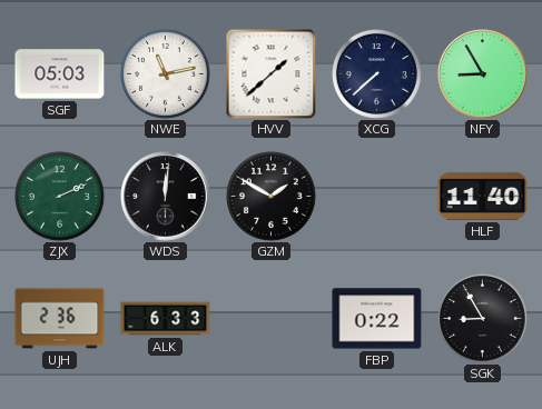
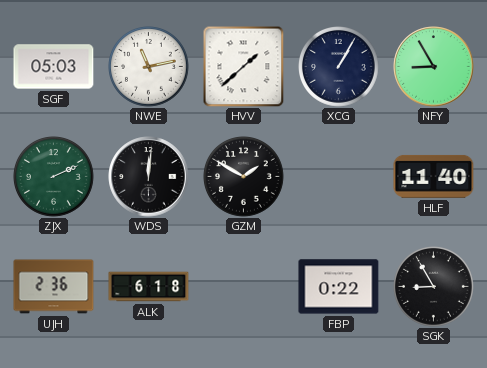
XCG: 7:38 -> 1:05 (339, 67)
ALK: 6:33 -> 6:18 (149, 287)
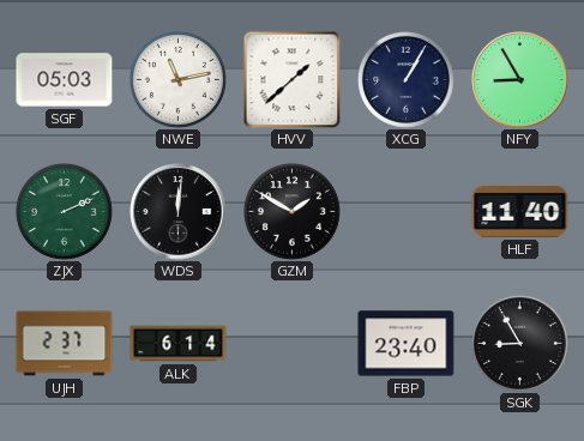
UJH: 2:36 -> 2:37 (65, 344)
ALK: 6:18 -> 6:14 (179, 344)
FBP: 0:22 -> 23:40 (407, 344)
